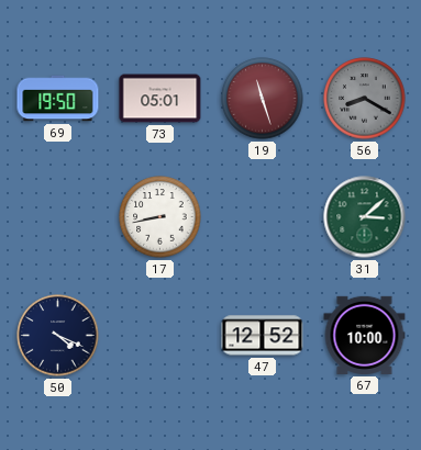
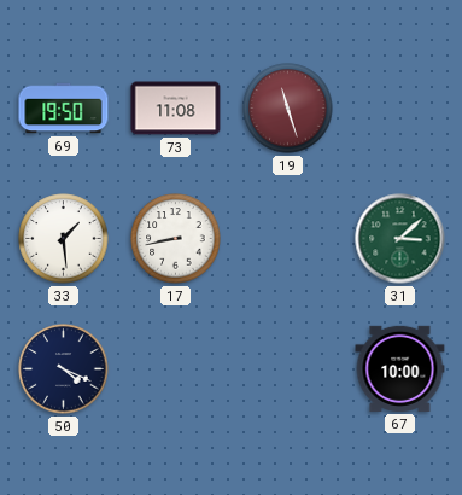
73: 05:01 -> 11:08 (176, 109)
56: 8:20 -> none (365, 99)
33: none -> 1:29 (64, 239)
47: 12:52 -> none (263, 336)
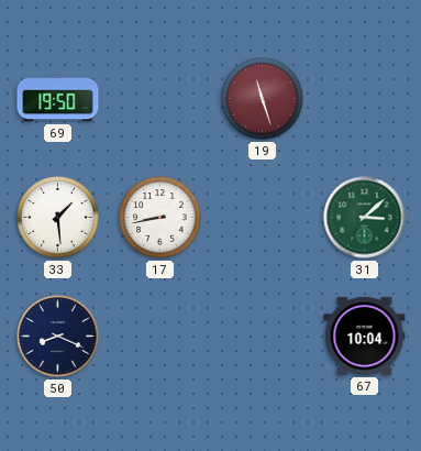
73: 11:08 -> none (176, 109)
50: 4:19 -> 8:19 (58, 337)
67: 10:00 -> 10:04 (365, 335)
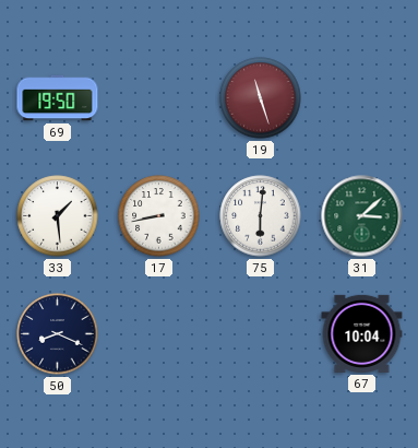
75: none -> 6:01 (261, 216)
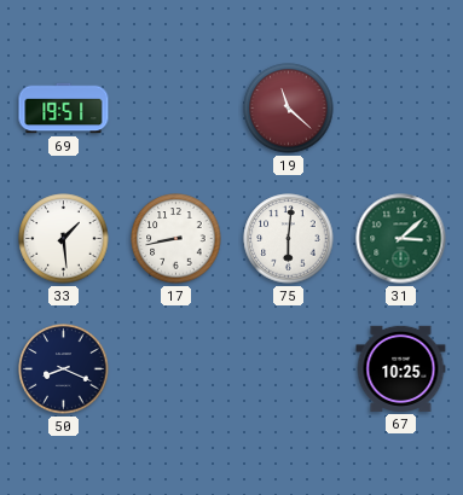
69: 19:50 -> 19:51 (64, 109)
19: 11:27 -> 11:22 (289, 109)
67: 10:04 -> 10:25 (401, 368)
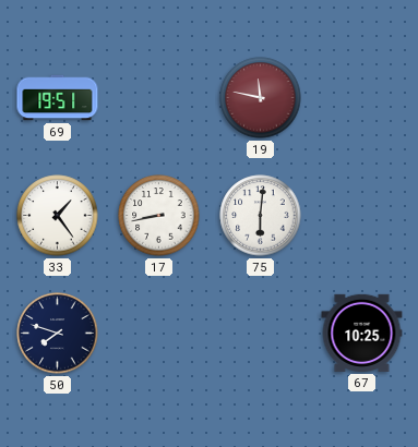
19: 11:22 -> 11:47 (261, 98)
33: 1:29 -> 1:24 (58, 216)
31: 3:08 -> none (401, 239)
50: 8:19 -> 7:48 (58, 334)
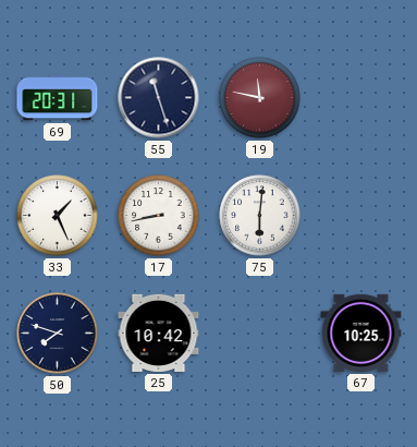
69: 19:51 -> 20:31 (58, 98)
55: none -> 11:27 (159, 98)
33: 1:24 -> 1:26 (58, 216)
25: none -> 10:42 (159, 333)
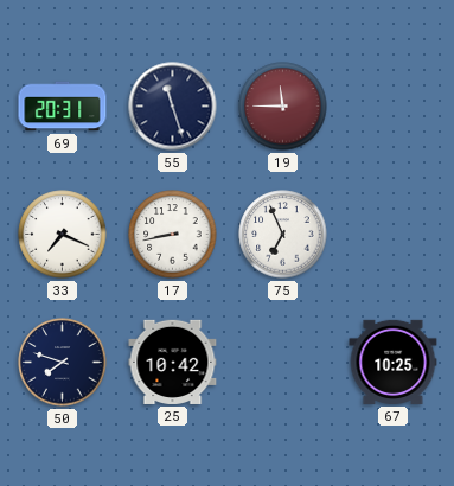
19: 11:47 -> 11:45 (283, 107)
33: 1:26 -> 7:19 (63, 235)
75: 6:01 -> 6:56 (283, 235)
